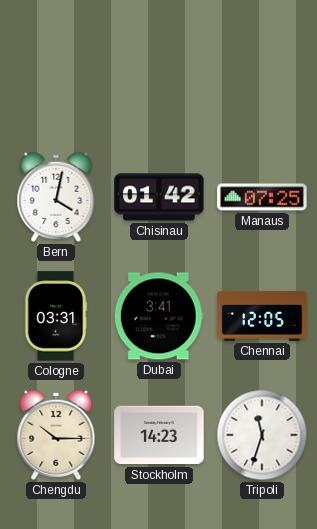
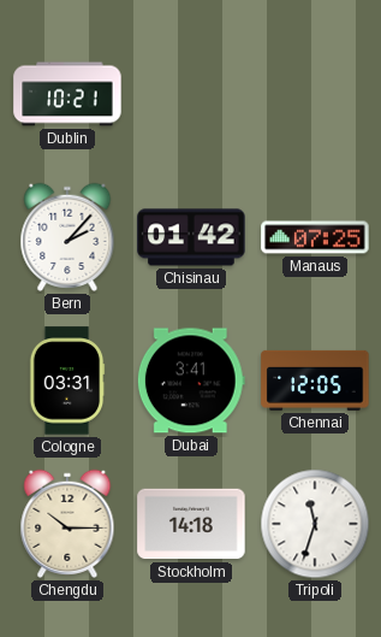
Dublin: none -> 10:21 (67, 94)
Bern: 4:02 -> 2:07 (67, 237)
Stockholm: 14:23 -> 14:18 (191, 524)
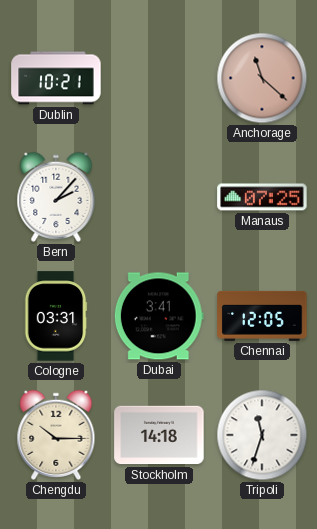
Anchorage: none -> 11:22 (262, 78)
Chisinau: 01:42 -> none (191, 237)
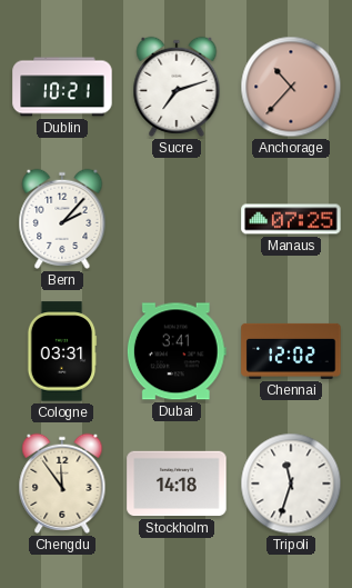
Sucre: none -> 7:12 (177, 87)
Anchorage: 11:22 -> 10:37 (291, 87)
Chennai: 12:05 -> 12:02 (291, 351)
Chengdu: 10:15 -> 11:54 (62, 484)
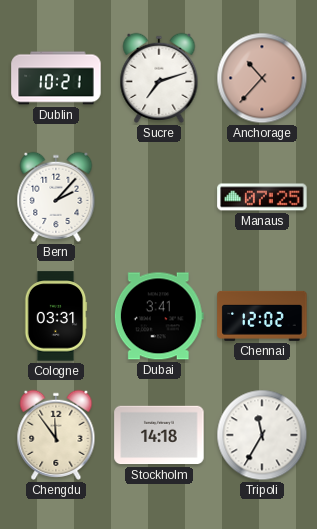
Tripoli: 11:33 -> 11:35 (262, 435)
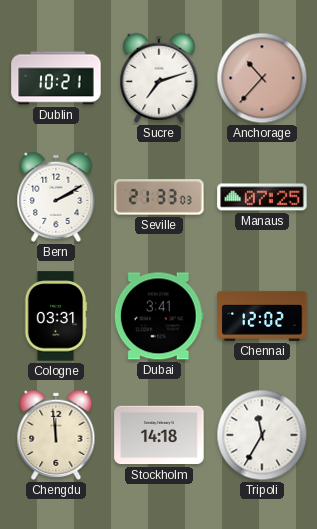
Bern: 2:07 -> 2:10 (56, 197)
Seville: none -> 21:33 (159, 197)
Chengdu: 11:54 -> 11:59 (56, 435)
